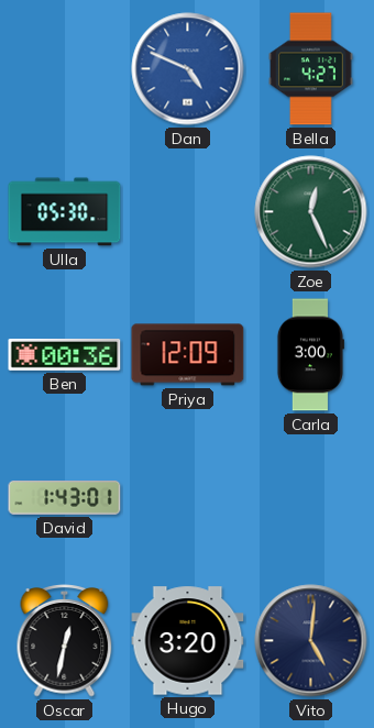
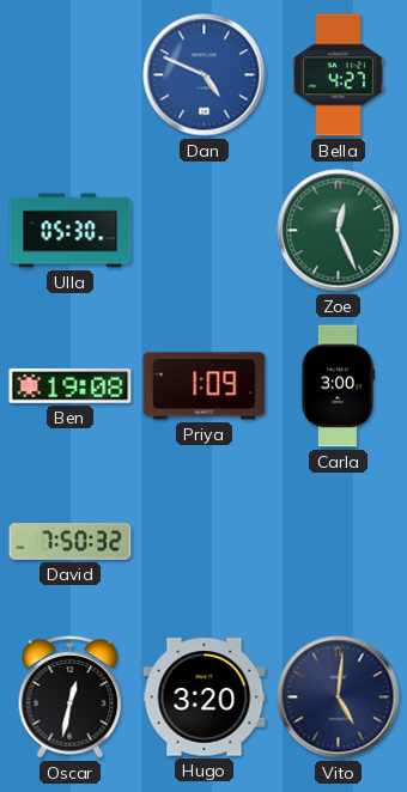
Ben: 00:36 -> 19:08 (71, 386)
Priya: 12:09 -> 1:09 (205, 386)
David: 1:43 -> 7:50 (71, 542)
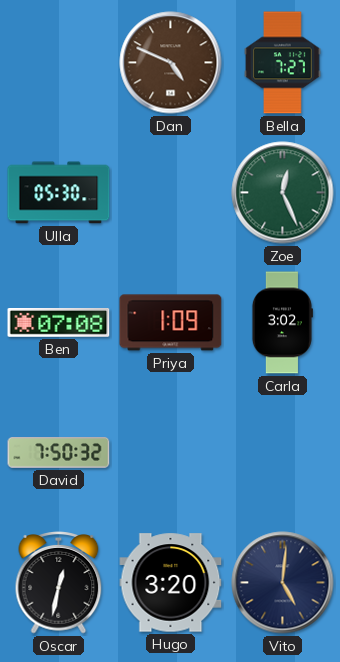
Dan dial: blue -> brown (171, 63)
Bella: 4:27 -> 7:27 (283, 63)
Ben: 19:08 -> 07:08 (59, 323)
Carla: 3:00 -> 3:02 (282, 323)
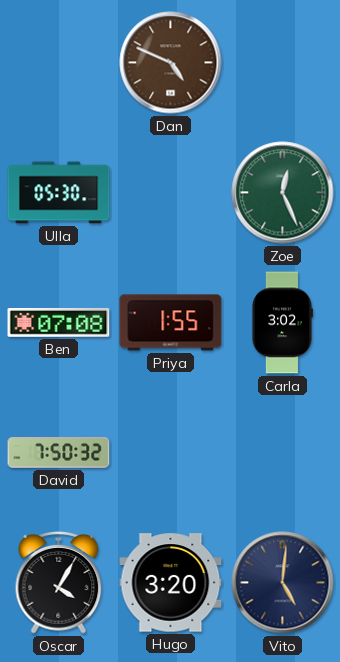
Bella: 7:27 -> none (283, 63)
Priya: 1:09 -> 1:55 (171, 323)
Oscar: 12:32 -> 4:05 (59, 583)
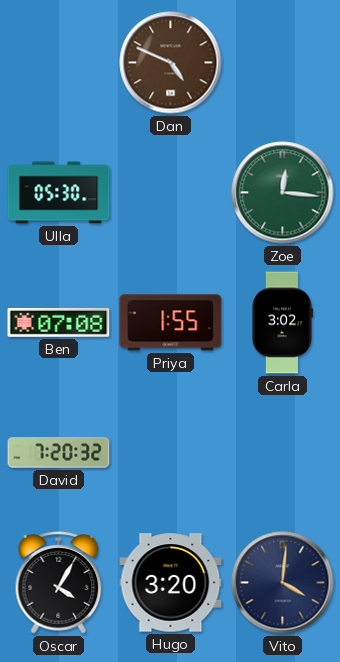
Zoe: 12:26 -> 12:16 (283, 193)
David: 7:50 -> 7:20 (59, 453)
Vito: 5:01 -> 4:01 (283, 583)
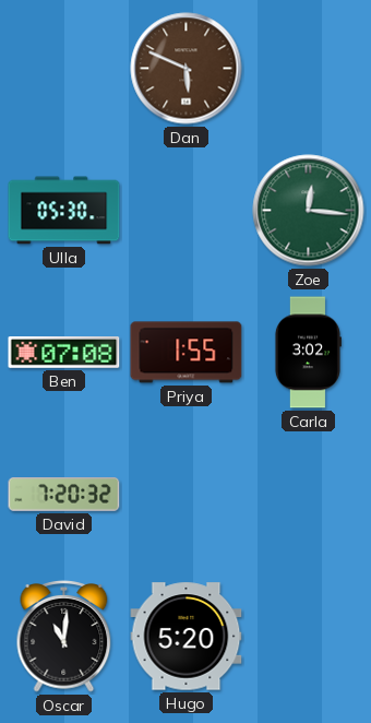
Dan: 4:49 -> 5:49 (187, 69)
Oscar: 4:05 -> 11:01 (64, 637)
Hugo: 3:20 -> 5:20 (187, 637)
Vito: 4:01 -> none (283, 583)
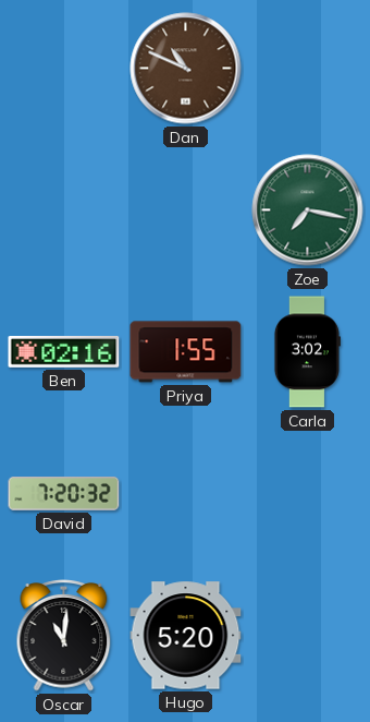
Dan: 5:49 -> 10:49 (186, 69)
Ulla: 05:30 -> none (64, 211)
Zoe: 12:16 -> 7:17 (308, 210)
Ben: 07:08 -> 02:16 (64, 352)
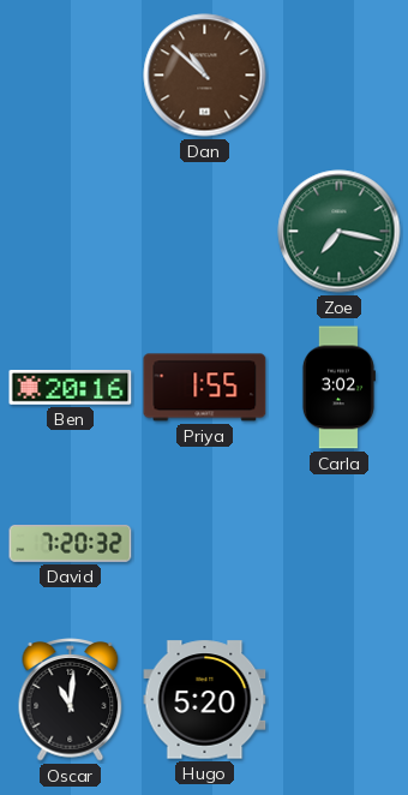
Dan: 10:49 -> 10:52 (205, 76)
Ben: 02:16 -> 20:16 (71, 388)
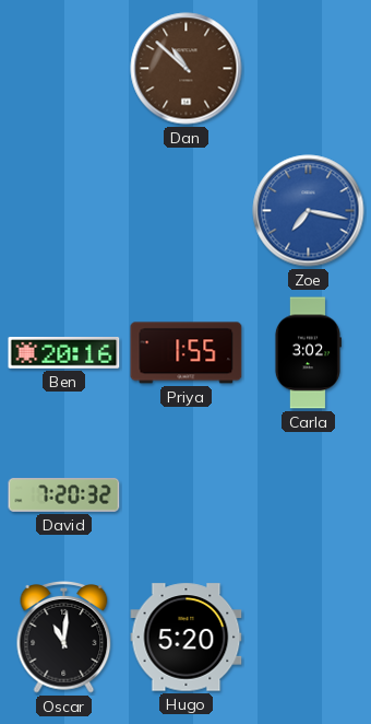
Zoe dial: green -> blue (309, 211)
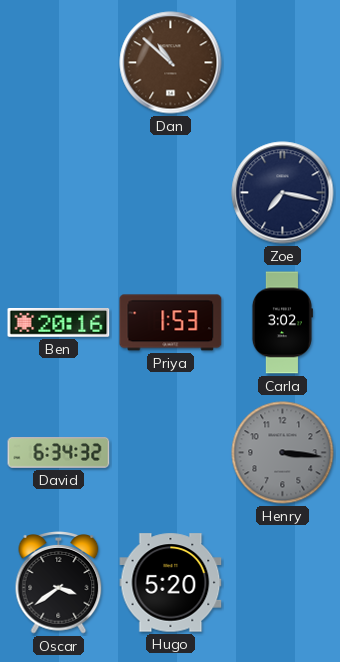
Zoe dial: blue -> navy (283, 193)
Priya: 1:55 -> 1:53 (171, 323)
David: 7:20 -> 6:34 (59, 453)
Henry: none -> 3:16 (283, 453)
Oscar: 11:01 -> 3:39 (59, 583)
